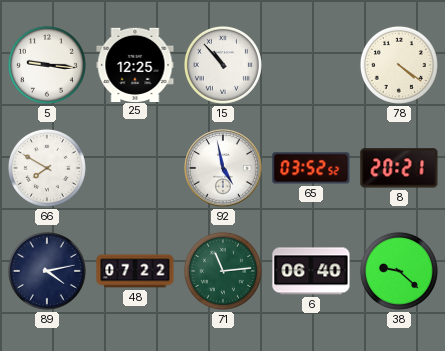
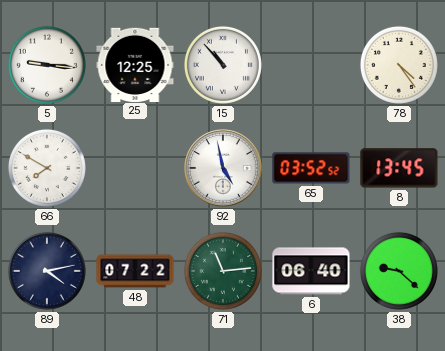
78: 4:21 -> 4:24 (399, 65)
8: 20:21 -> 13:45 (399, 168)
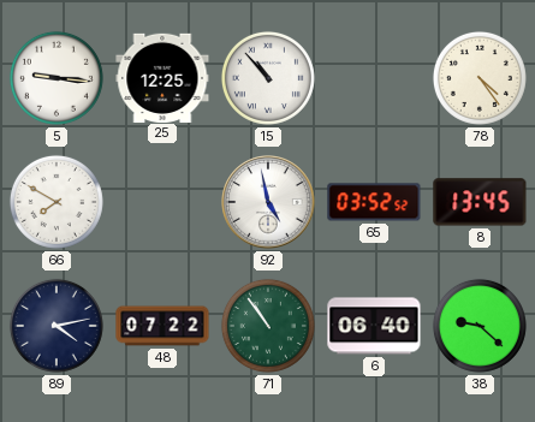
71: 11:14 -> 10:54 (268, 326)
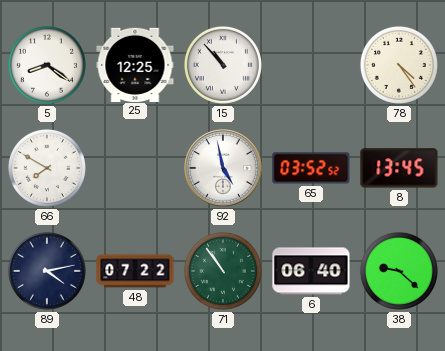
5: 9:16 -> 8:21 (47, 65)
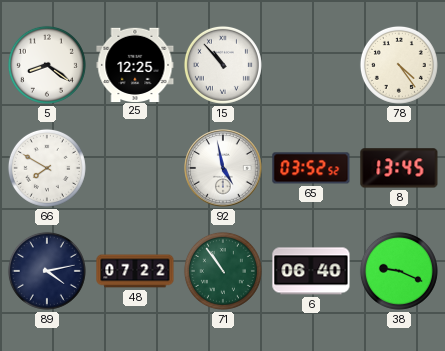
38: 9:22 -> 9:19 (399, 271)
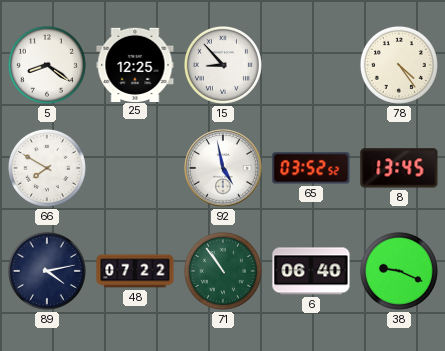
15: 10:53 -> 8:53 (223, 65)
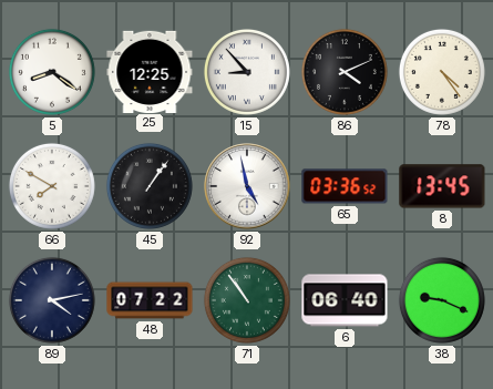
86: none -> 4:11 (345, 72)
45: none -> 1:06 (150, 186)
65: 03:52 -> 03:36 (345, 186)
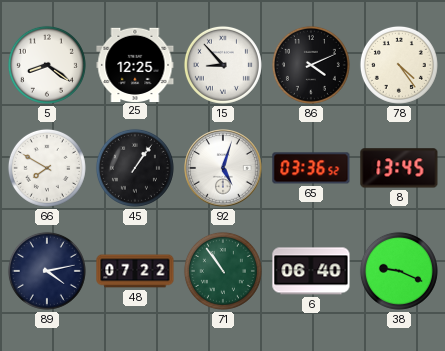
92: 4:58 -> 5:03 (223, 168)
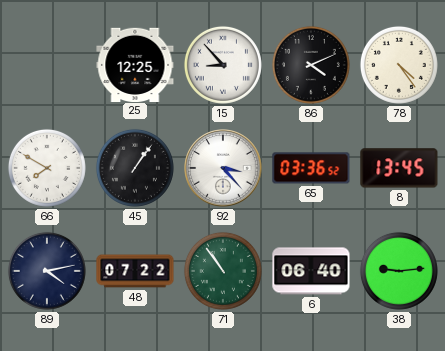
5: 8:21 -> none (47, 65)
92: 5:03 -> 3:23 (223, 168)
38: 9:19 -> 9:14 (399, 271)
